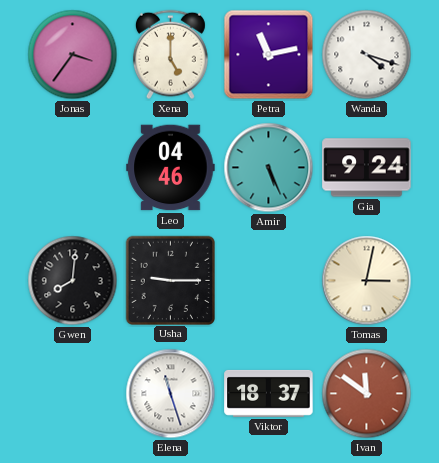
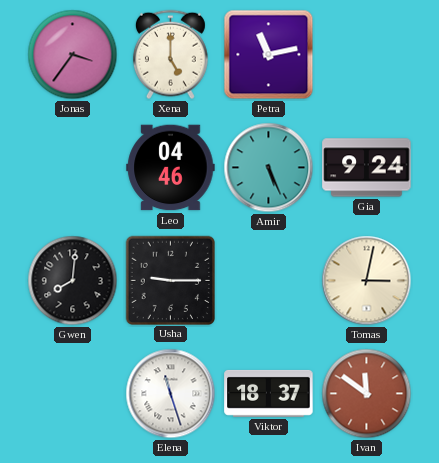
Wanda: 4:18 -> none (367, 55)
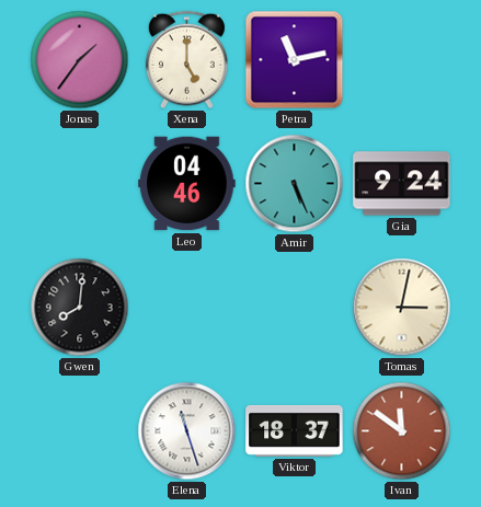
Jonas: 3:36 -> 1:36 (80, 60)
Usha: 9:15 -> none (170, 280)
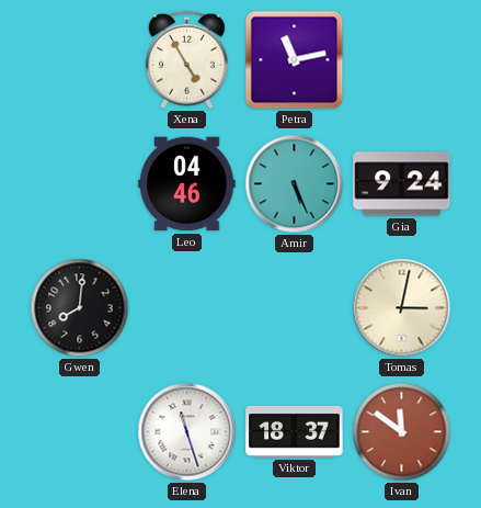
Jonas: 1:36 -> none (80, 60)
Xena: 5:00 -> 4:55 (186, 60)
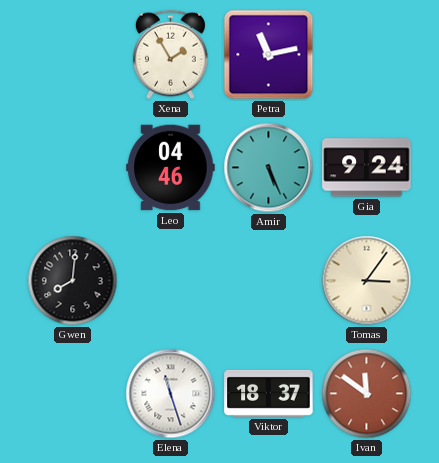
Xena: 4:55 -> 1:55 (170, 55)
Tomas: 3:02 -> 3:06 (367, 281)
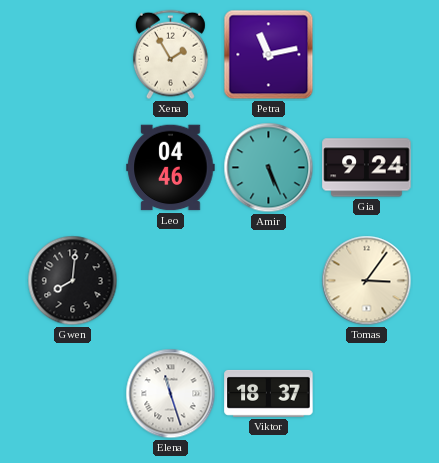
Ivan: 11:51 -> none (367, 394)
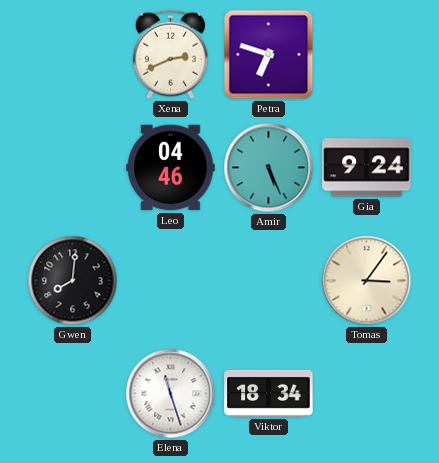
Xena: 1:55 -> 2:41 (170, 55)
Petra: 11:13 -> 6:48 (269, 55)
Viktor: 18:37 -> 18:34 (269, 393)
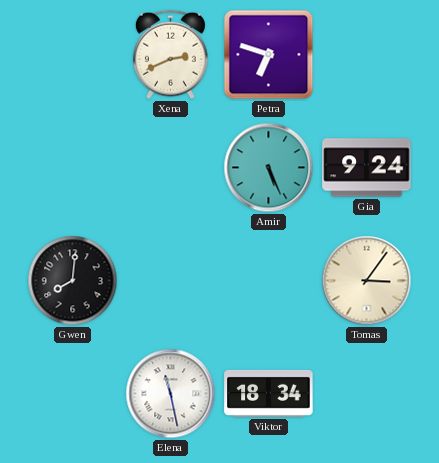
Leo: 04:46 -> none (171, 168)
Elena: 11:27 -> 11:28 (171, 394)
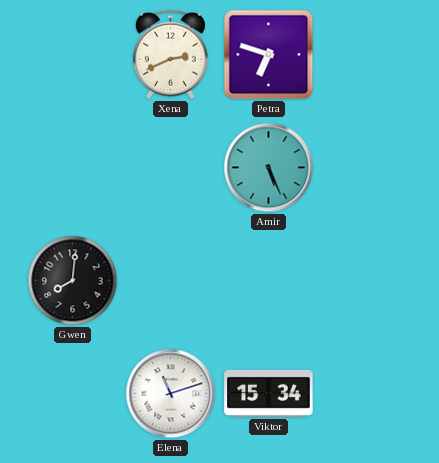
Gia: 9:24 -> none (367, 168)
Tomas: 3:06 -> none (367, 281)
Elena: 11:28 -> 11:12 (171, 394)
Viktor: 18:34 -> 15:34 (269, 393)
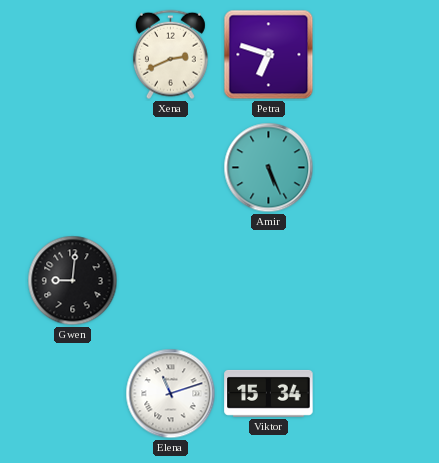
Gwen: 8:01 -> 9:01 (73, 281)
